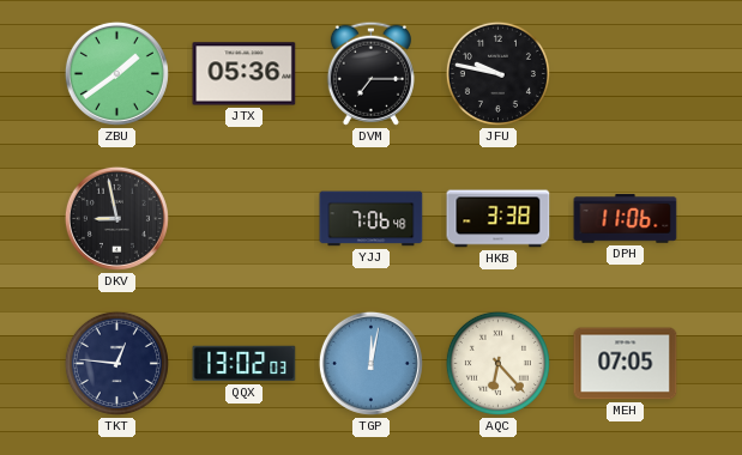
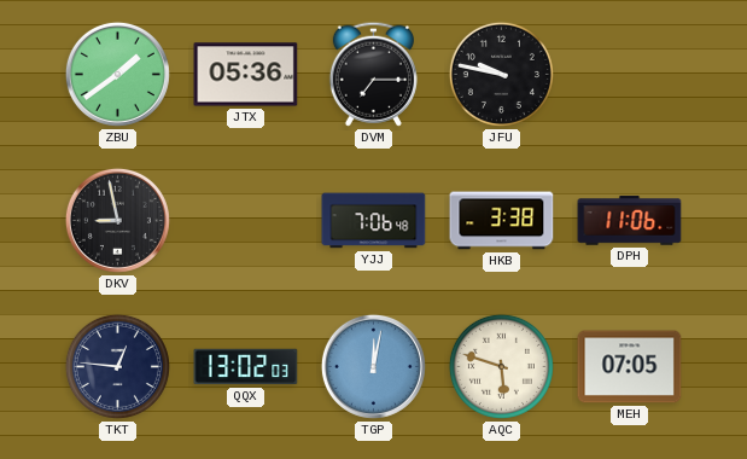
AQC: 6:23 -> 5:48 (501, 366)
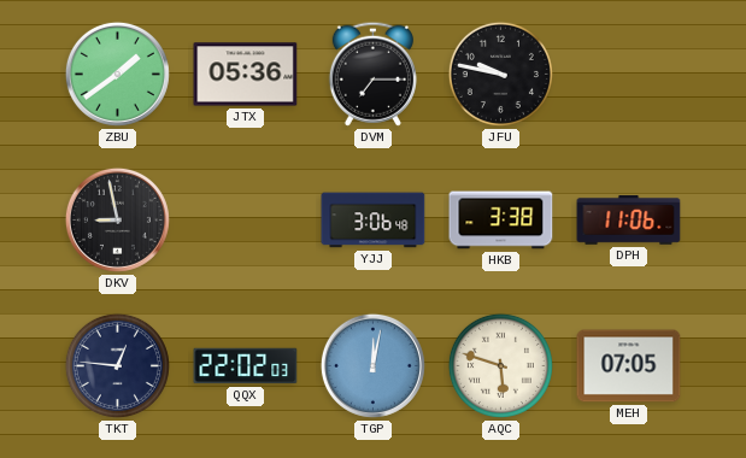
YJJ: 7:06 -> 3:06 (374, 221)
QQX: 13:02 -> 22:02 (246, 366)
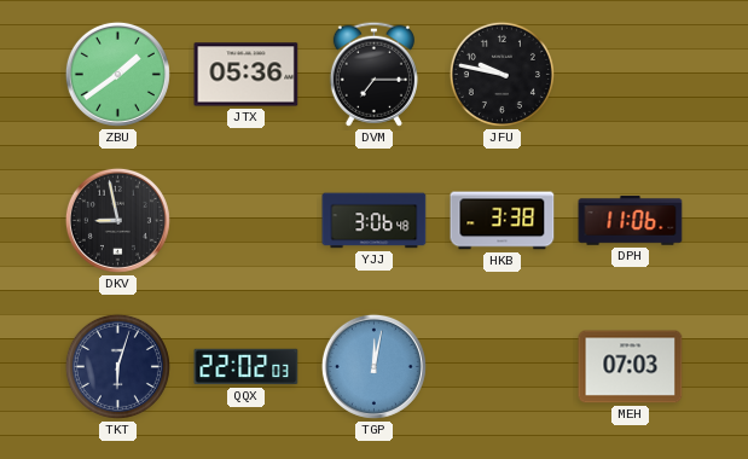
TKT: 12:46 -> 6:03 (117, 366)
AQC: 5:48 -> none (500, 365)
MEH: 07:05 -> 07:03 (631, 367)
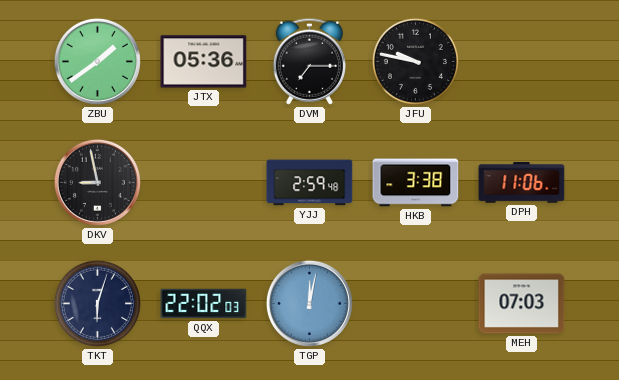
YJJ: 3:06 -> 2:59 (310, 183)
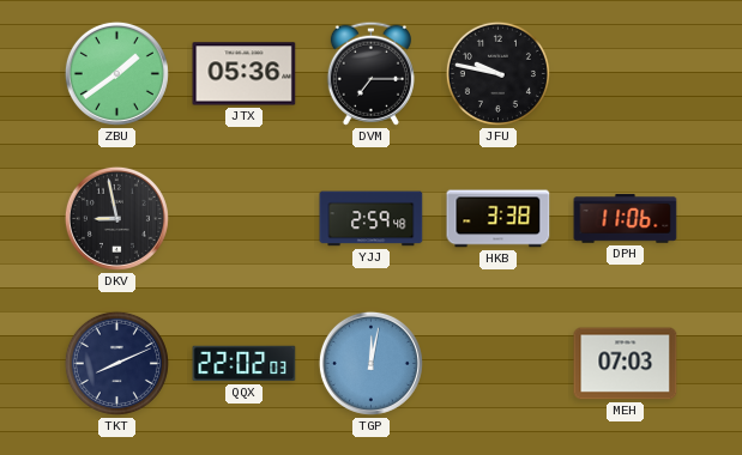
TKT: 6:03 -> 8:11 (116, 363)
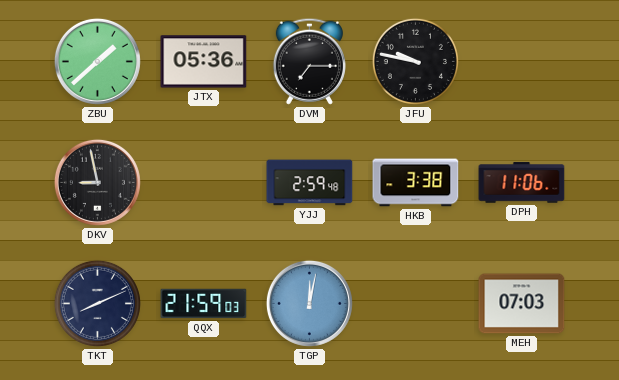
ZBU: 1:39 -> 1:38 (97, 61)
QQX: 22:02 -> 21:59 (204, 304)
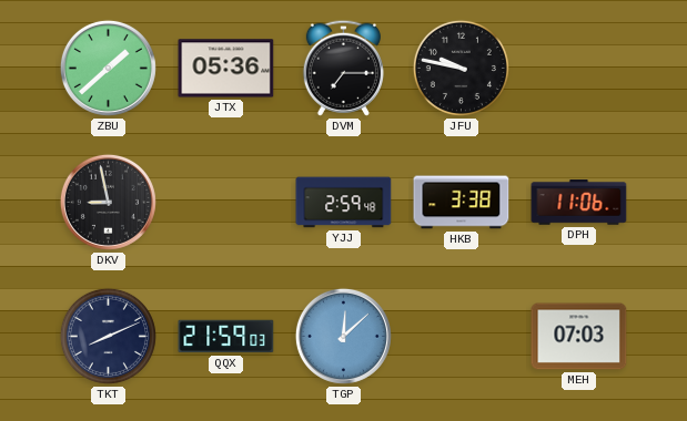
TGP: 12:02 -> 12:08 (343, 336)
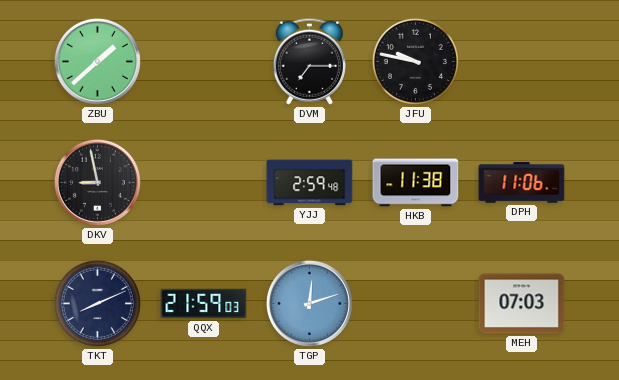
JTX: 05:36 -> none (226, 69)
HKB: 3:38 -> 11:38 (416, 183)
TGP: 12:08 -> 12:12 (309, 303)
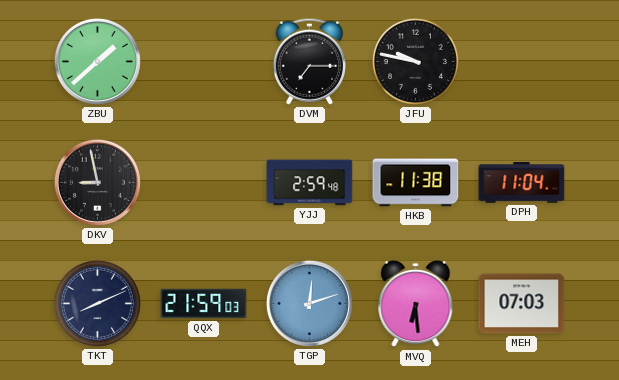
DPH: 11:06 -> 11:04 (522, 183)
MVQ: none -> 6:29 (416, 304)
